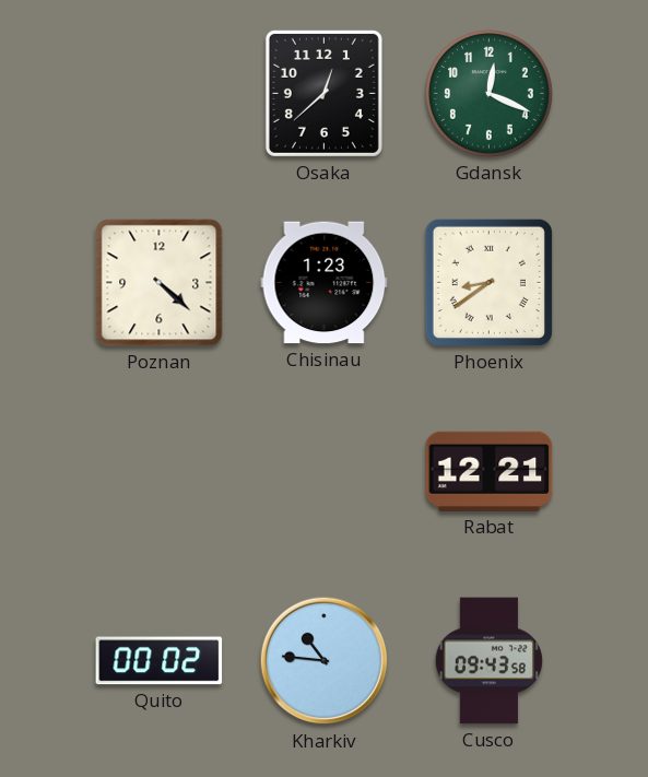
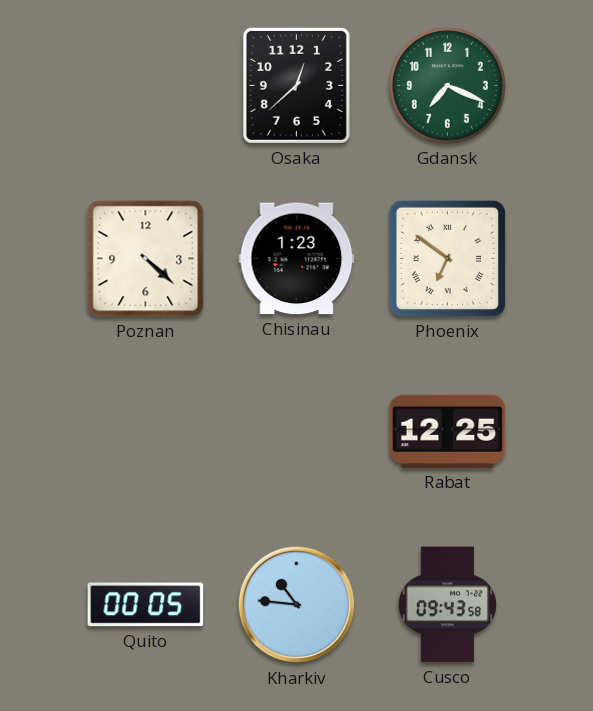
Gdansk: 12:19 -> 7:19 (448, 86)
Phoenix: 8:39 -> 6:51 (447, 258)
Rabat: 12:21 -> 12:25 (448, 431)
Quito: 00:02 -> 00:05 (146, 605)
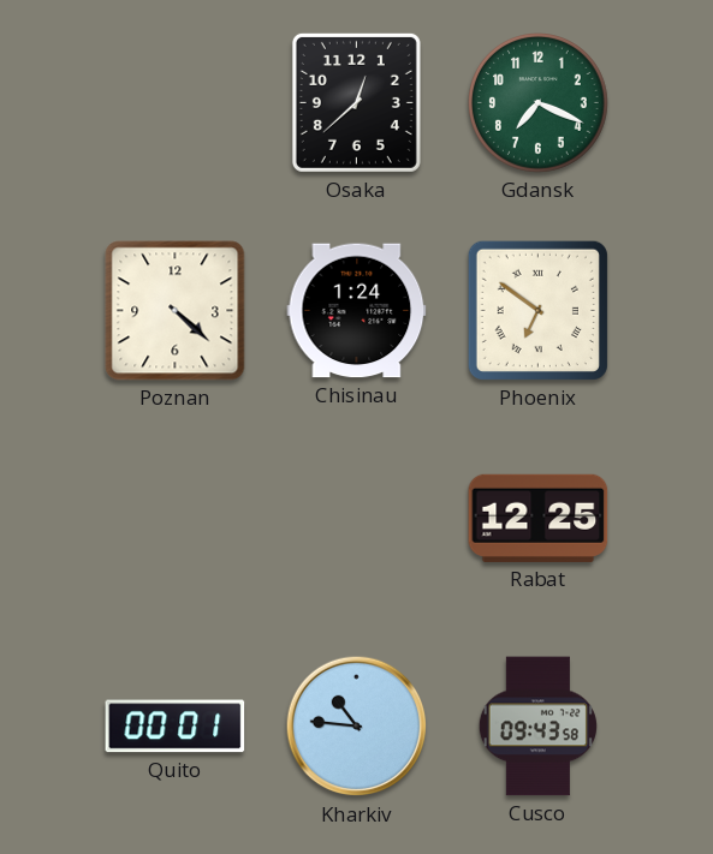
Chisinau: 1:23 -> 1:24 (357, 311)
Quito: 00:05 -> 00:01 (176, 727)
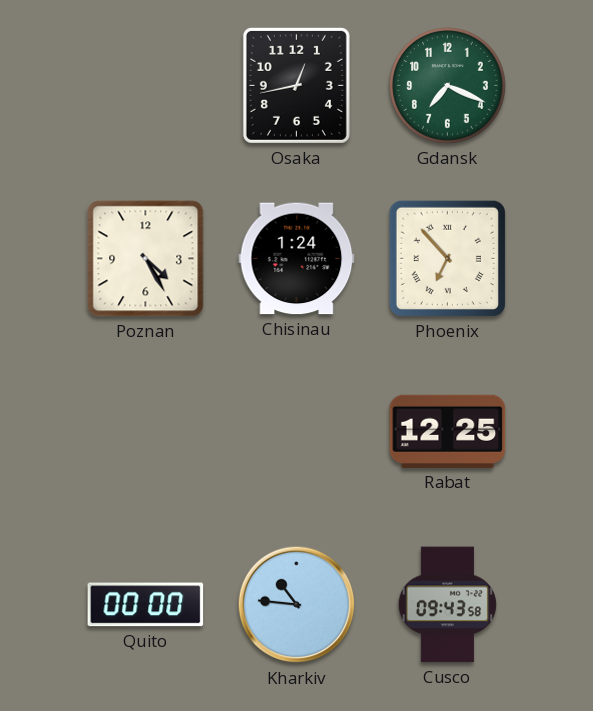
Osaka: 12:38 -> 12:43 (296, 85)
Poznan: 4:22 -> 4:25 (146, 259)
Phoenix: 6:51 -> 6:53 (447, 258)
Quito: 00:01 -> 00:00 (146, 605)
